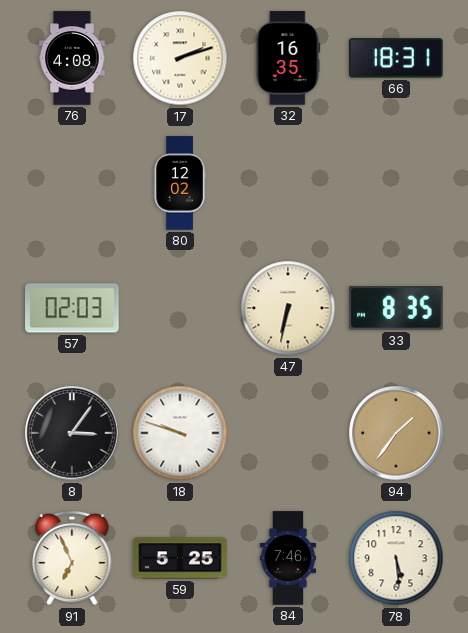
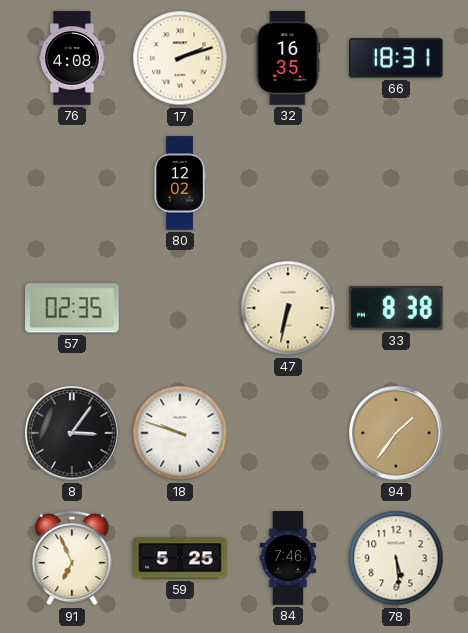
57: 02:03 -> 02:35 (72, 308)
33: 8:35 -> 8:38 (396, 308)
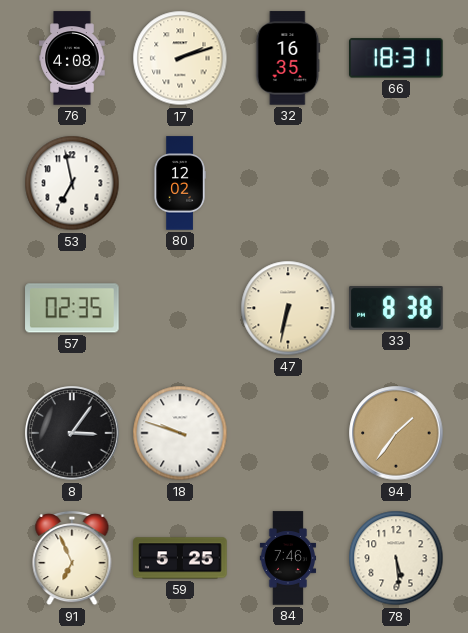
53: none -> 6:58 (72, 183)
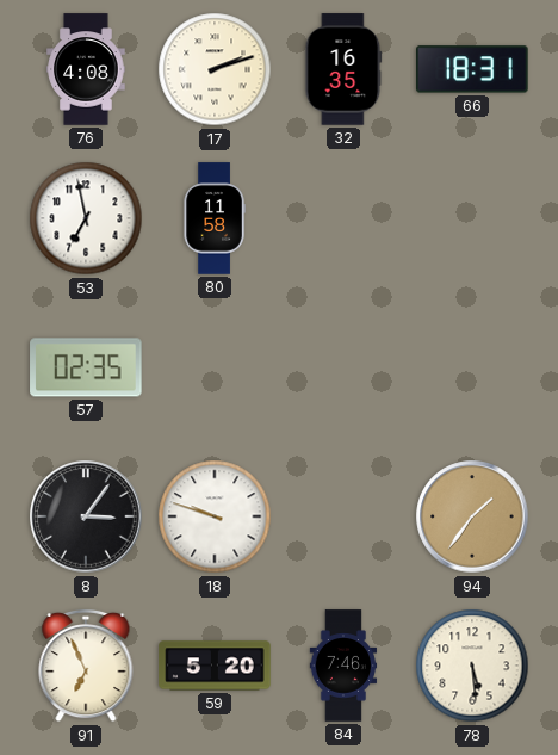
80: 12:02 -> 11:58 (215, 218)
47: 6:32 -> none (288, 308)
33: 8:38 -> none (396, 308)
59: 5:25 -> 5:20 (215, 666)
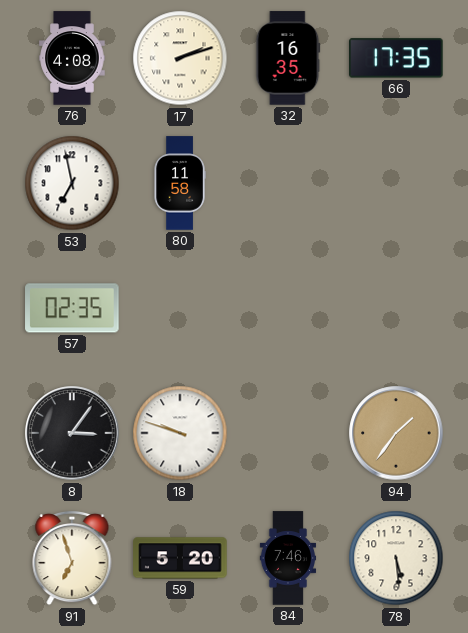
66: 18:31 -> 17:35 (396, 58)
91: 6:56 -> 6:57 (72, 558)
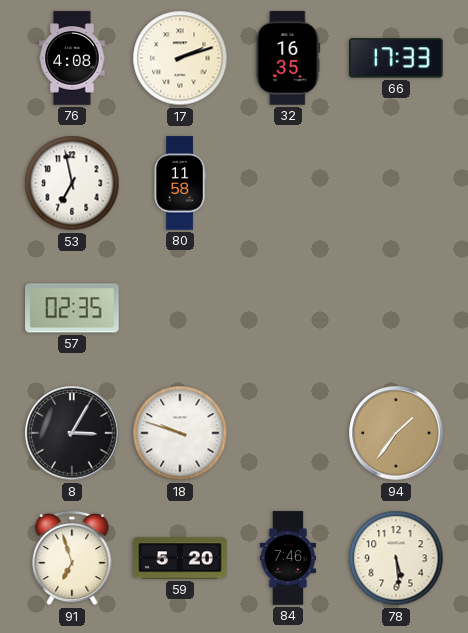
66: 17:35 -> 17:33 (396, 58)
8: 3:06 -> 3:05 (72, 433)
